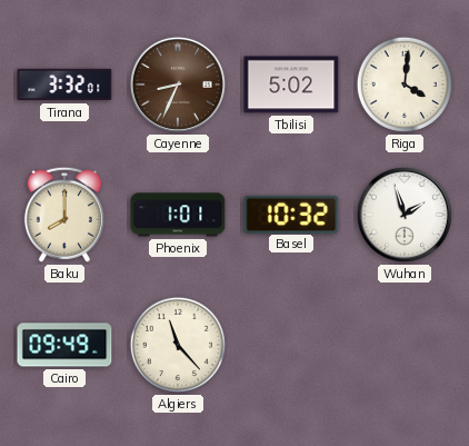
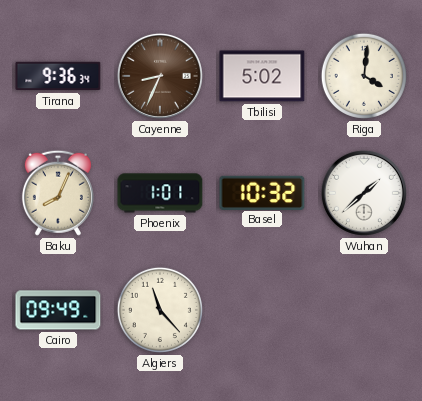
Tirana: 3:32 -> 9:36 (58, 76)
Baku: 8:00 -> 8:04 (58, 193)
Wuhan: 1:57 -> 1:38 (364, 193)
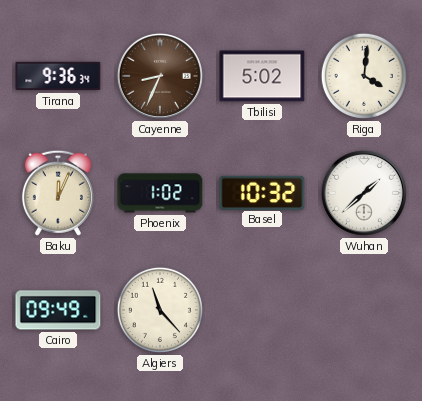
Baku: 8:04 -> 12:04 (58, 193)
Phoenix: 1:01 -> 1:02 (160, 193)
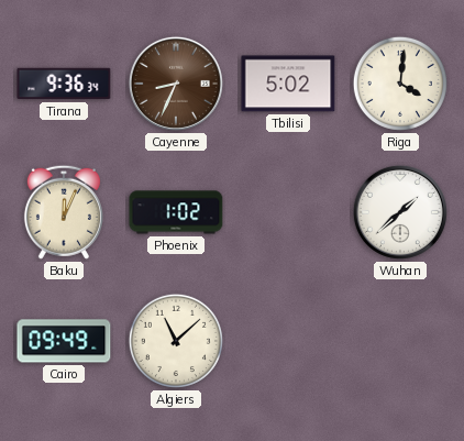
Basel: 10:32 -> none (262, 192)
Algiers: 11:23 -> 11:08 (176, 341)
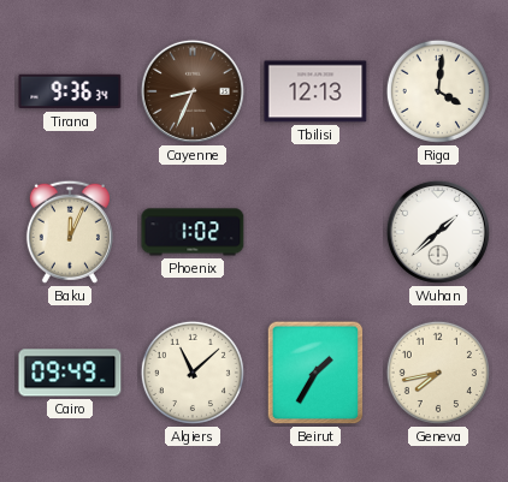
Tbilisi: 5:02 -> 12:13 (315, 91)
Beirut: none -> 1:35 (315, 373)
Geneva: none -> 7:43 (438, 373)
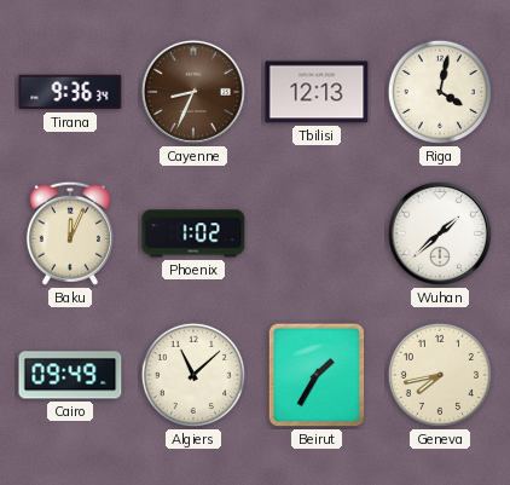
Riga: 4:01 -> 4:02 (440, 92)
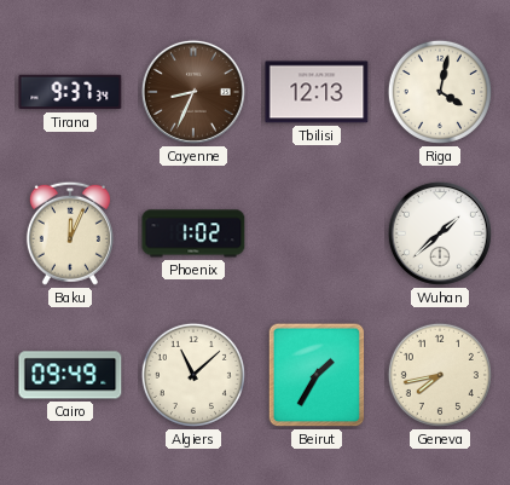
Tirana: 9:36 -> 9:37 (70, 92)
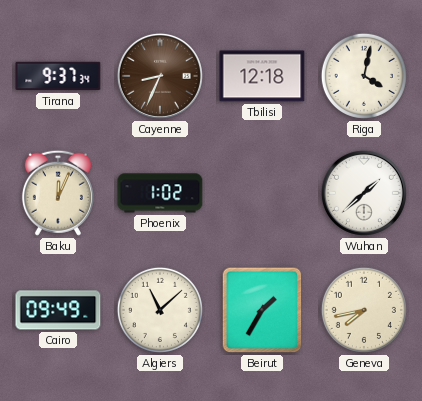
Tbilisi: 12:13 -> 12:18 (262, 76)
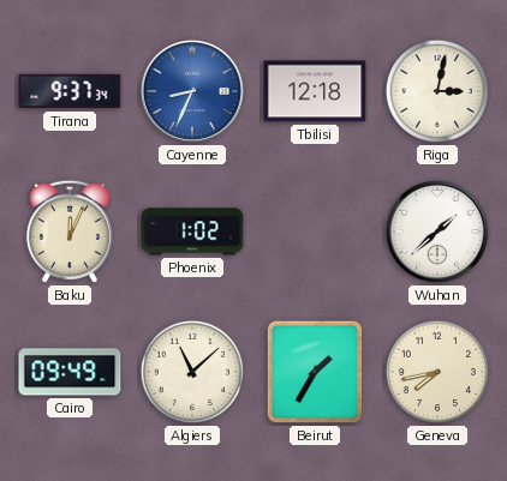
Cayenne dial: brown -> blue (192, 91)
Riga: 4:02 -> 3:02 (437, 91)
